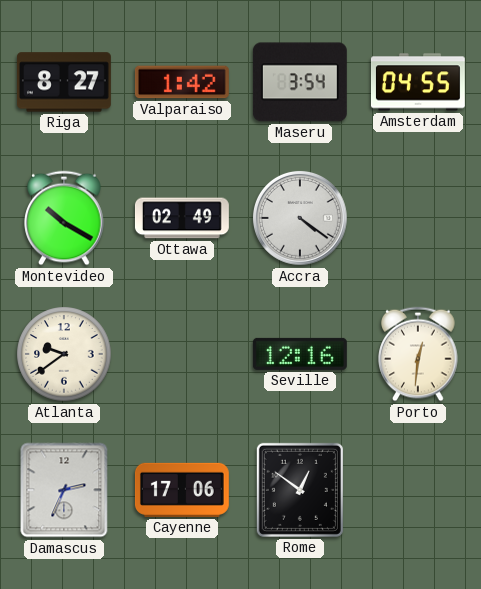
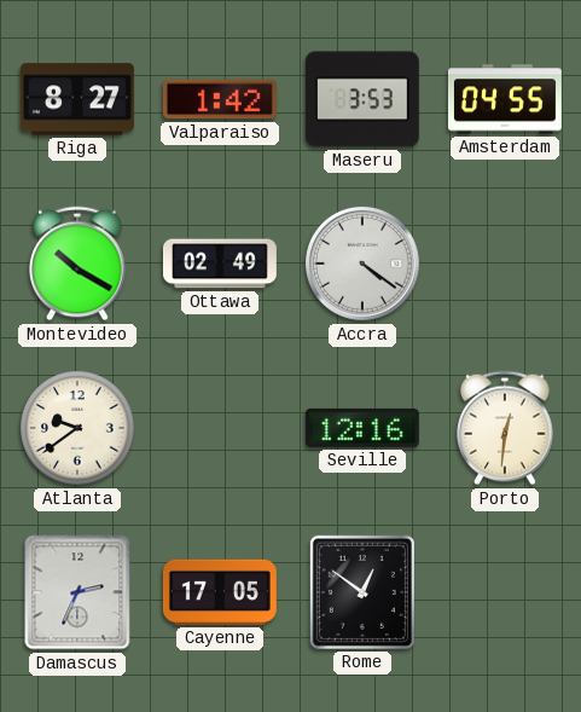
Maseru: 3:54 -> 3:53 (362, 99)
Cayenne: 17:06 -> 17:05 (220, 592)
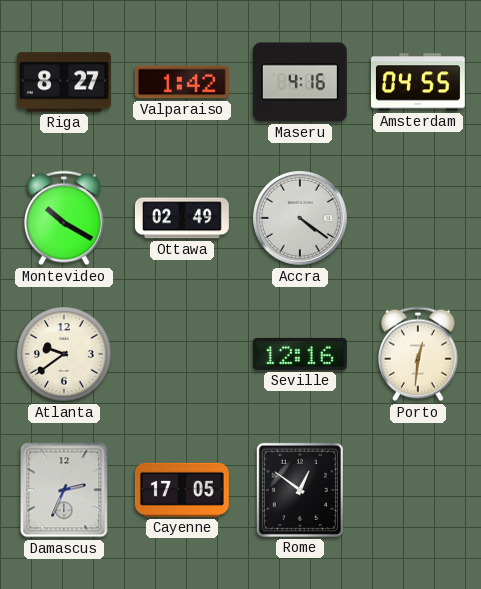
Maseru: 3:53 -> 4:16 (300, 82)
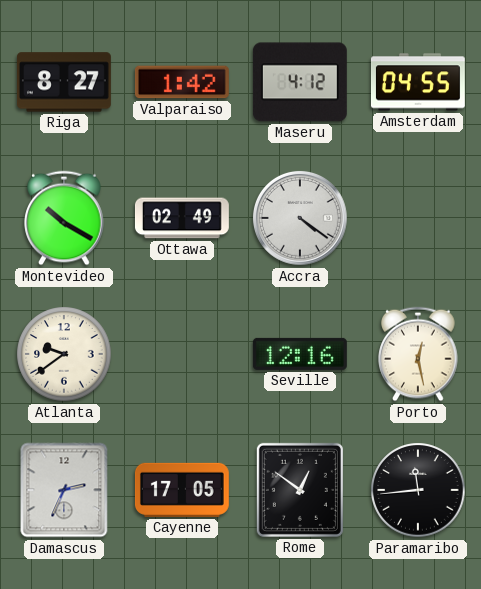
Maseru: 4:16 -> 4:12 (300, 82)
Porto: 12:31 -> 12:28 (418, 354)
Paramaribo: none -> 11:44 (418, 490)
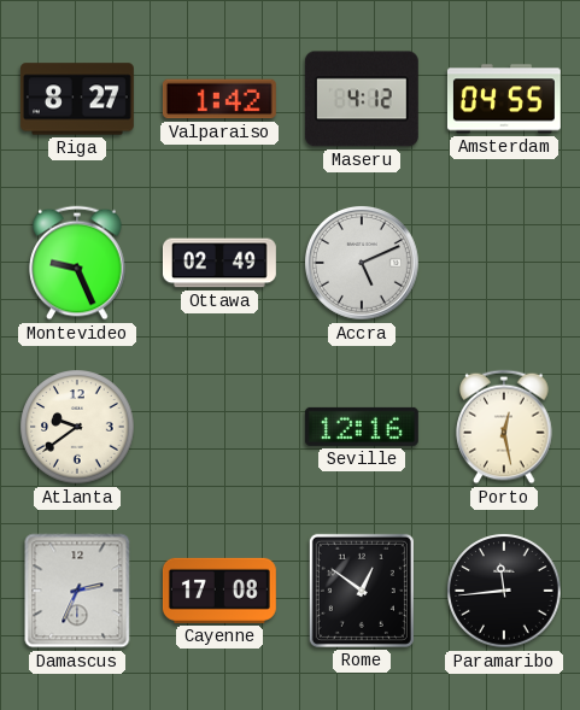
Montevideo: 10:20 -> 9:26 (77, 263)
Accra: 4:21 -> 5:11 (362, 263)
Cayenne: 17:05 -> 17:08 (219, 591)
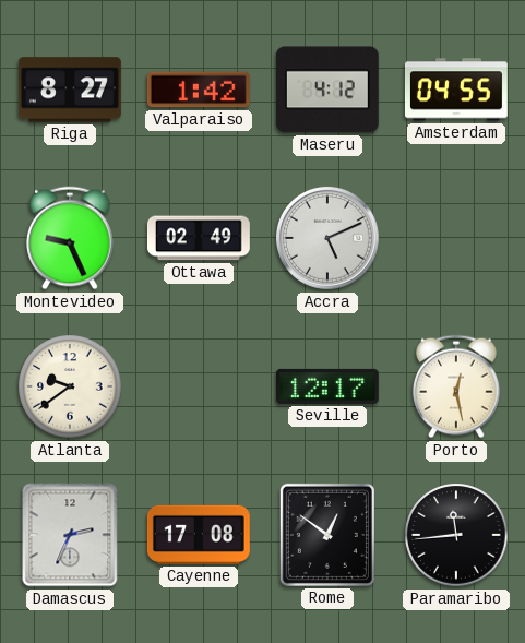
Seville: 12:16 -> 12:17 (327, 386)
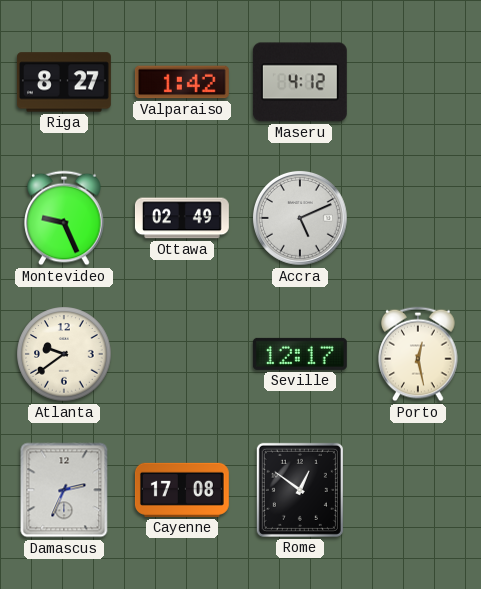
Amsterdam: 04:55 -> none (456, 90)
Paramaribo: 11:44 -> none (456, 535)
